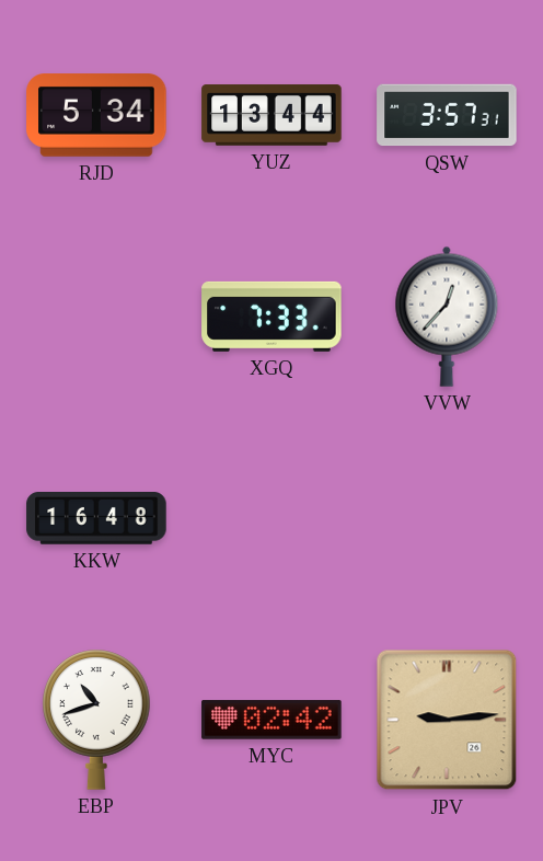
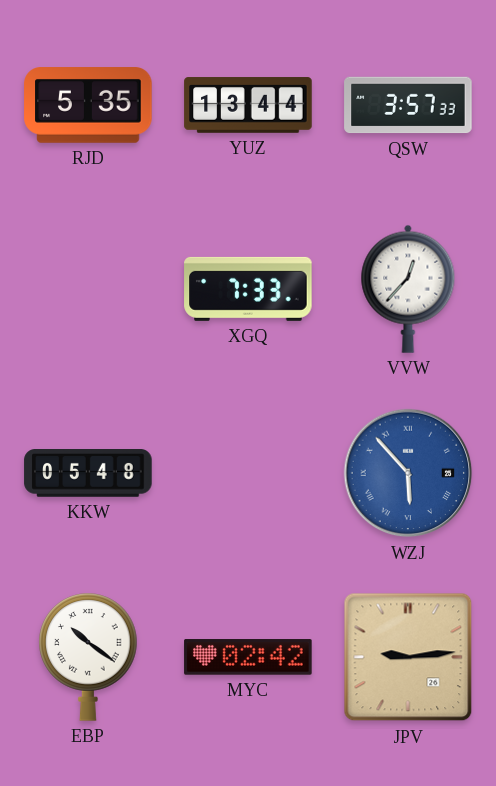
RJD: 5:34 -> 5:35 (88, 105)
QSW: 3:57:31 -> 3:57:33 (408, 105)
KKW: 16:48 -> 05:48 (88, 474)
WZJ: none -> 5:53 (408, 473)
EBP: 10:42 -> 10:21 (88, 657)
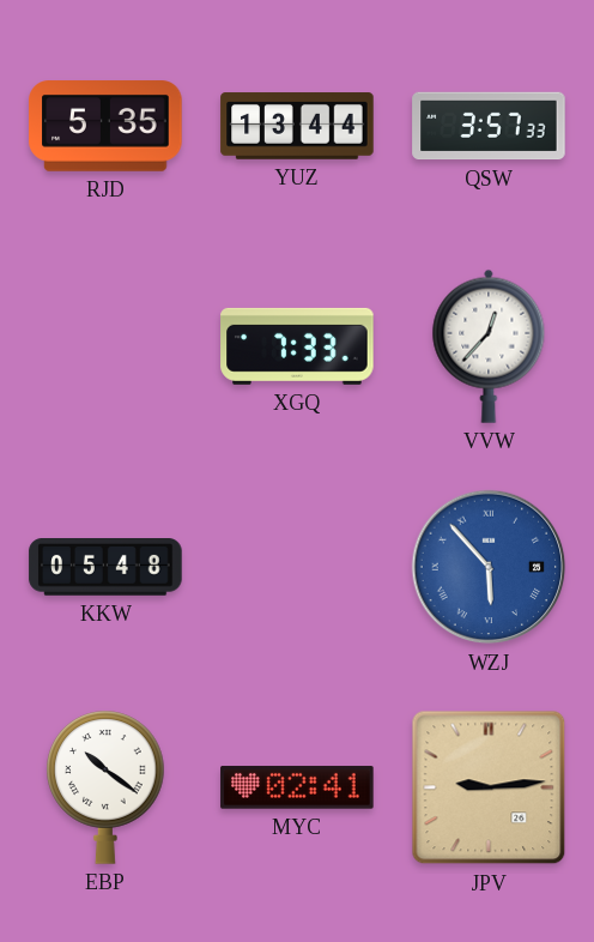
MYC: 02:42 -> 02:41 (297, 787)
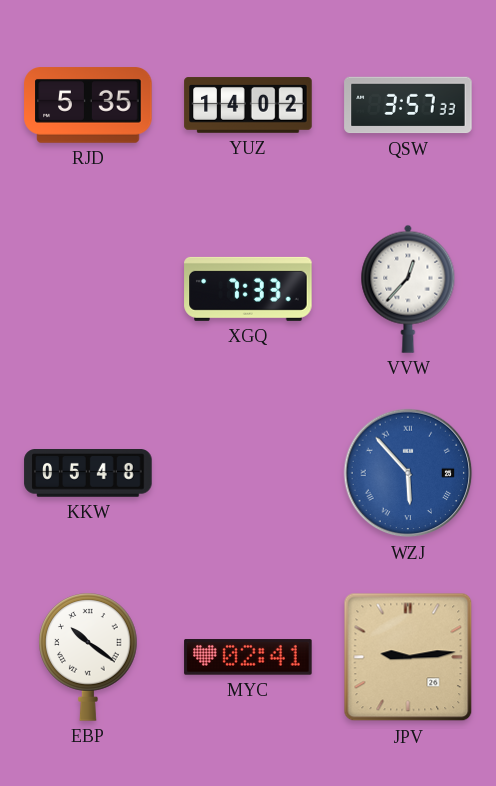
YUZ: 13:44 -> 14:02 (248, 105)
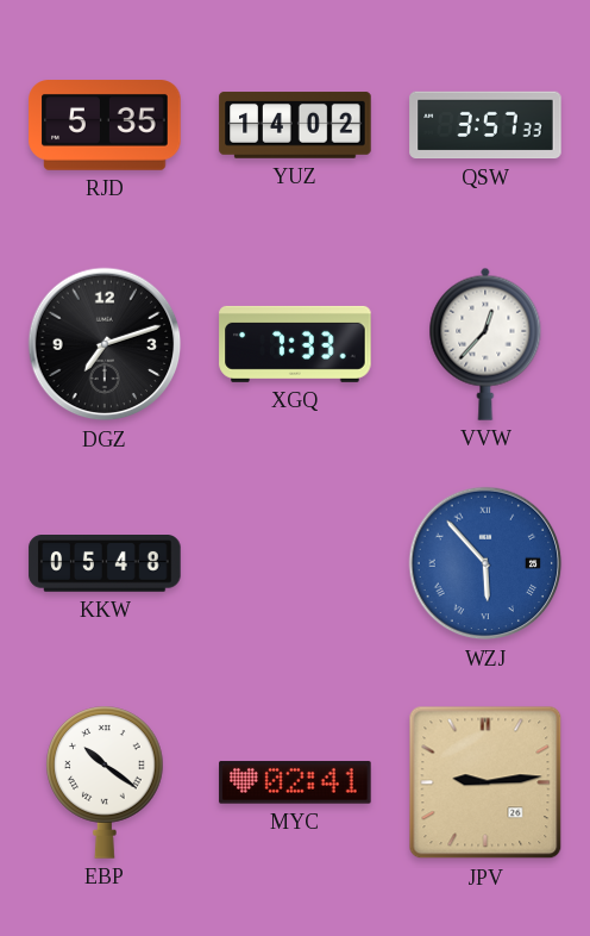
DGZ: none -> 7:12 (105, 344)
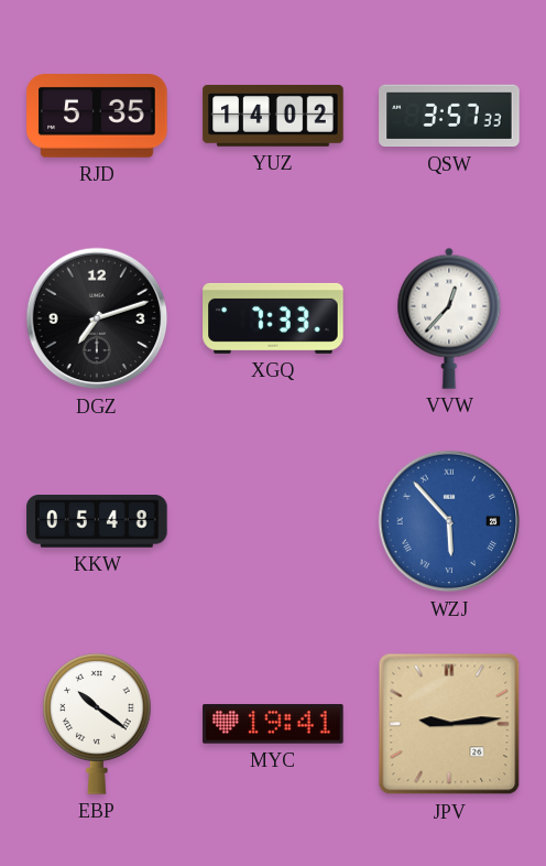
MYC: 02:41 -> 19:41 (273, 724)
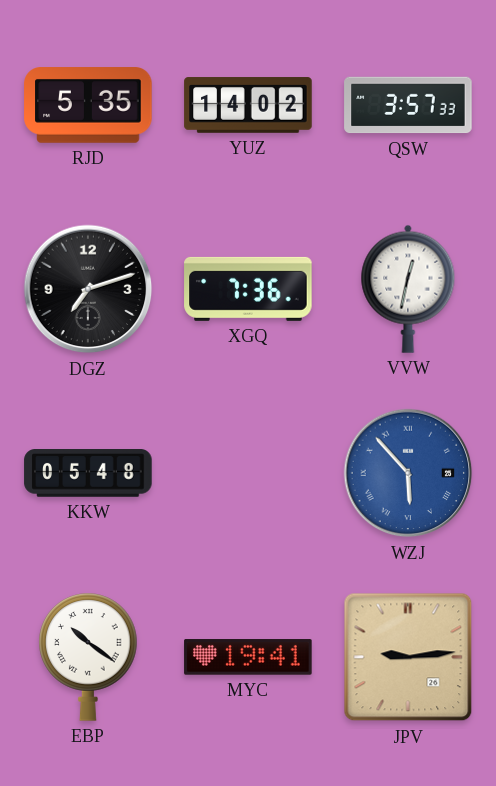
XGQ: 7:33 -> 7:36 (248, 289)
VVW: 12:37 -> 12:32 (408, 289)
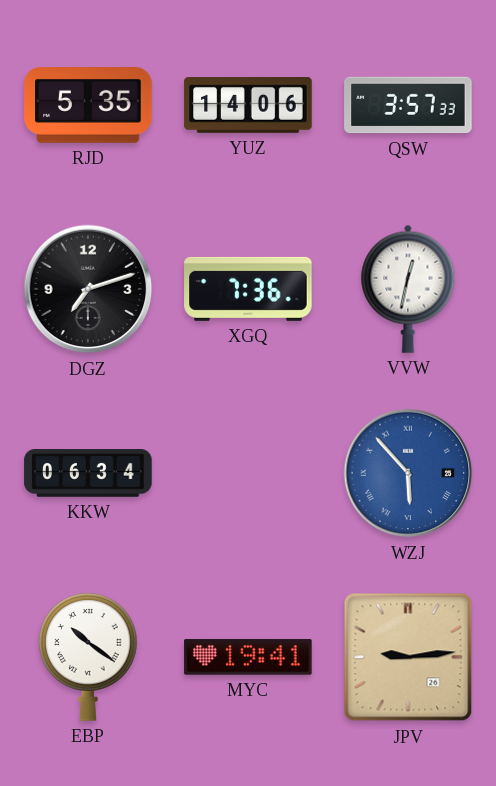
YUZ: 14:02 -> 14:06 (248, 105)
KKW: 05:48 -> 06:34 (88, 474)
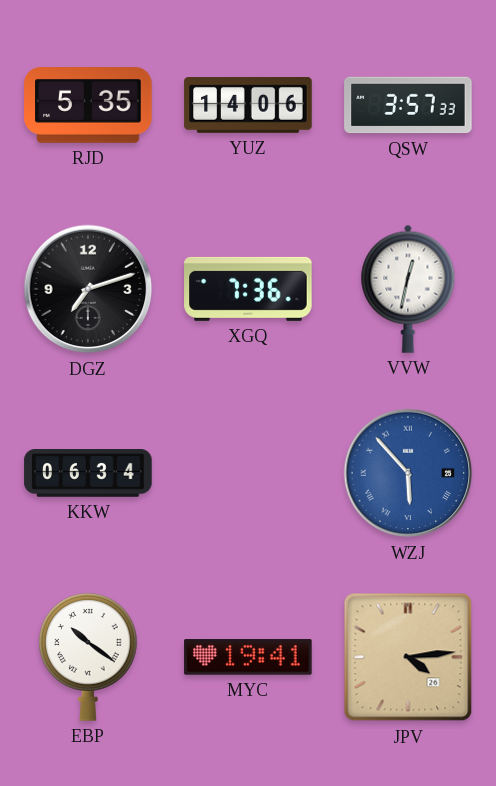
JPV: 9:14 -> 4:14 (408, 657)
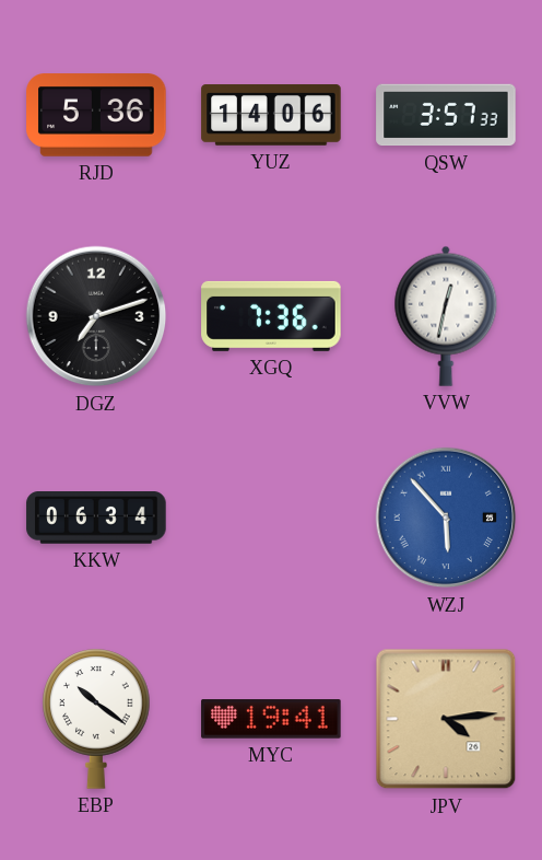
RJD: 5:35 -> 5:36 (96, 115)
